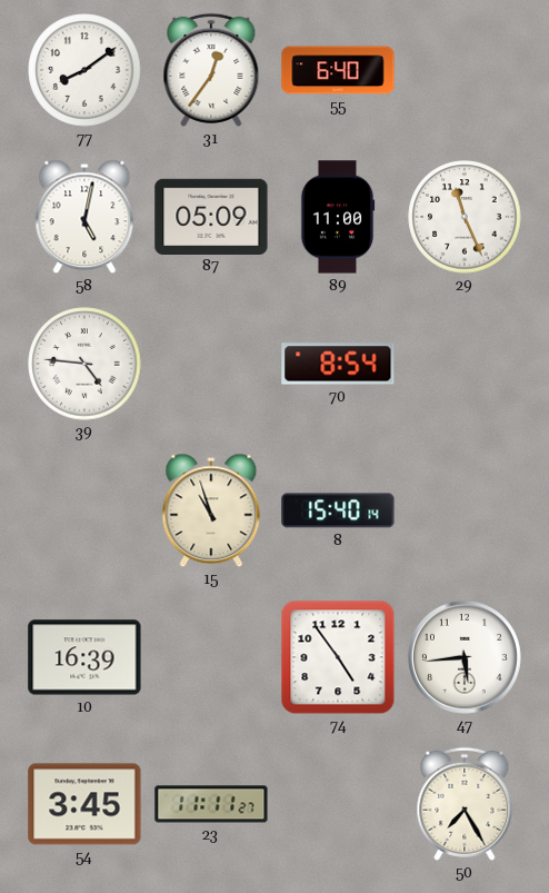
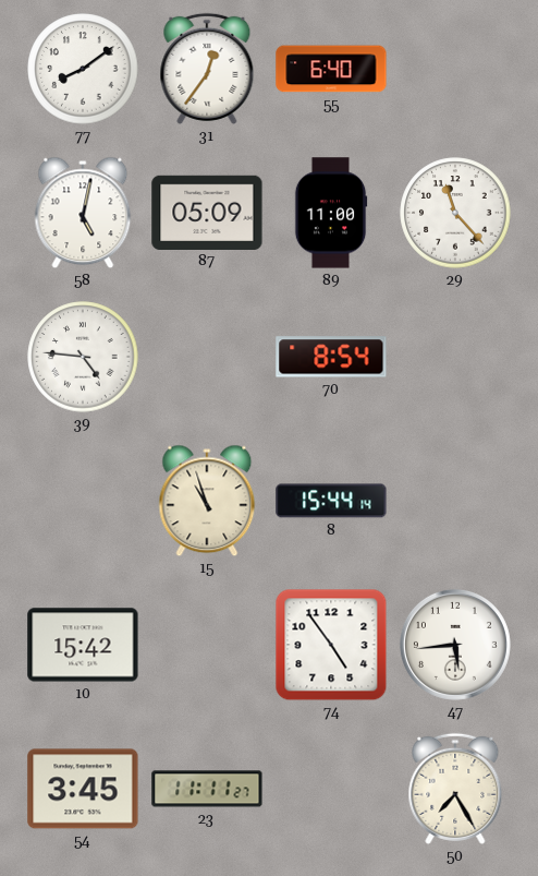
29: 11:26 -> 11:23 (455, 213)
8: 15:40 -> 15:44 (331, 501)
10: 16:39 -> 15:42 (83, 645)
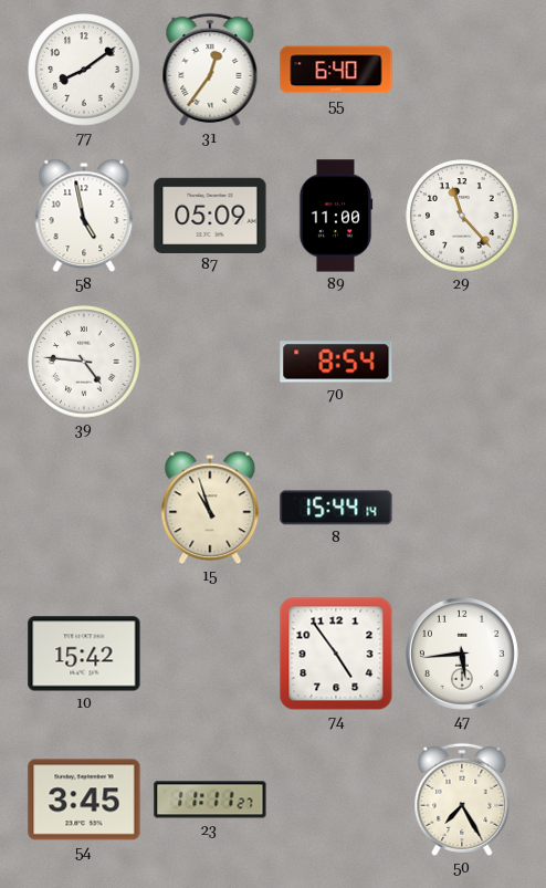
58: 5:02 -> 4:58 (84, 216)
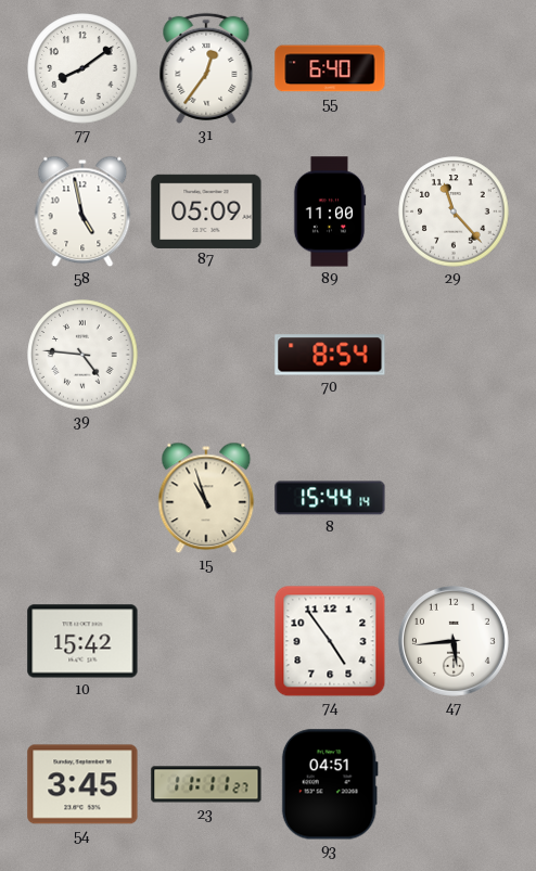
93: none -> 04:51 (330, 784)
50: 7:25 -> none (462, 800)
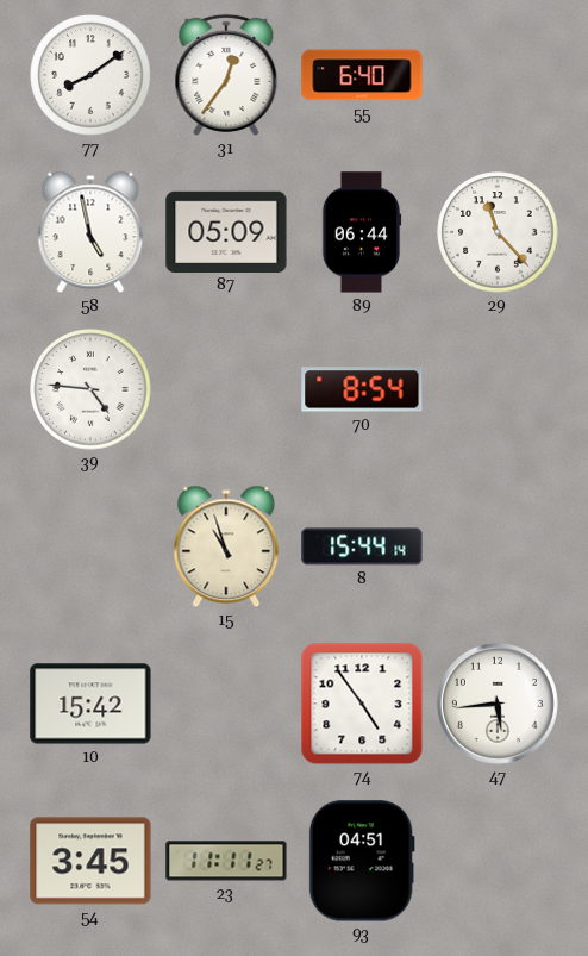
89: 11:00 -> 06:44 (362, 232)
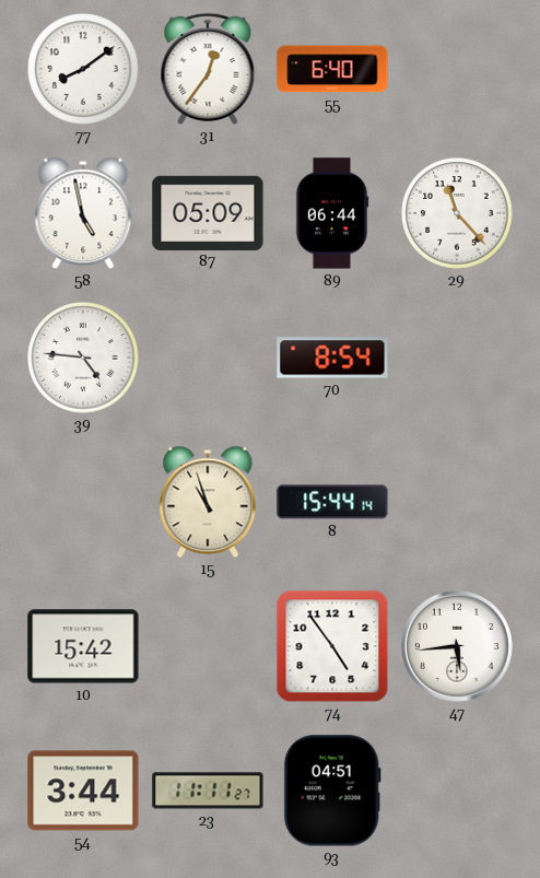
54: 3:45 -> 3:44 (83, 791)
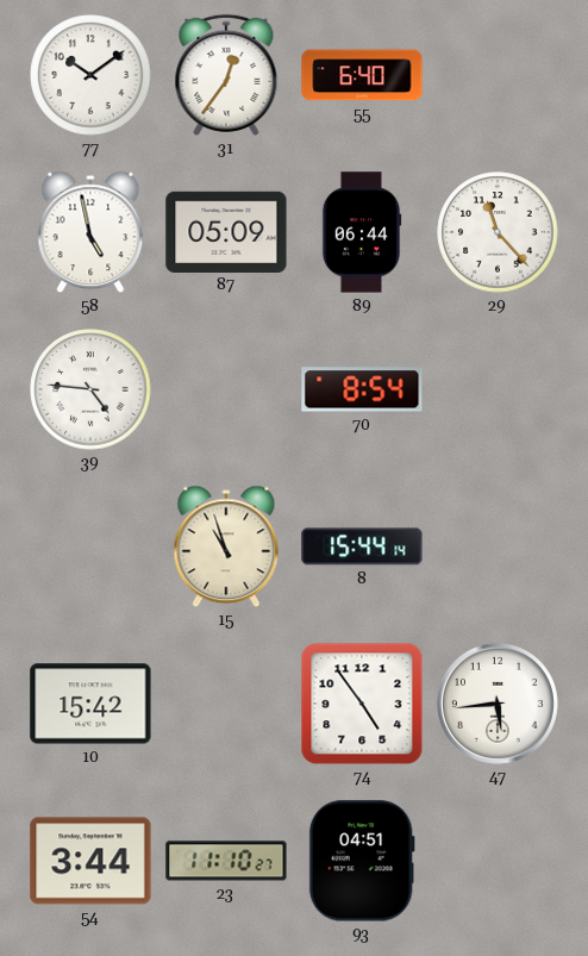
77: 8:09 -> 10:09 (90, 75)
23: 11:11 -> 11:10 (226, 861)
